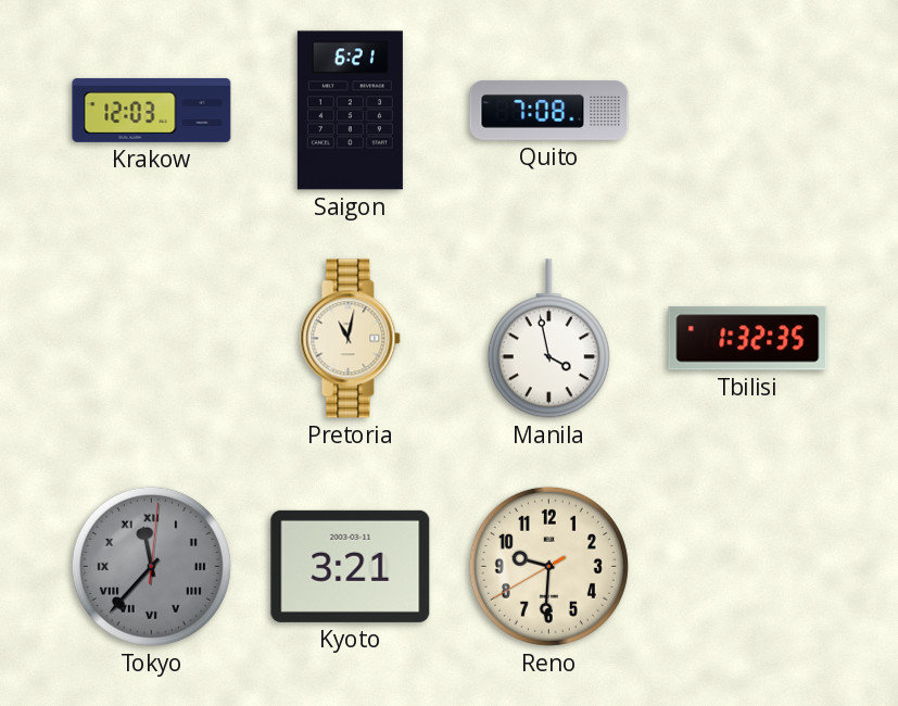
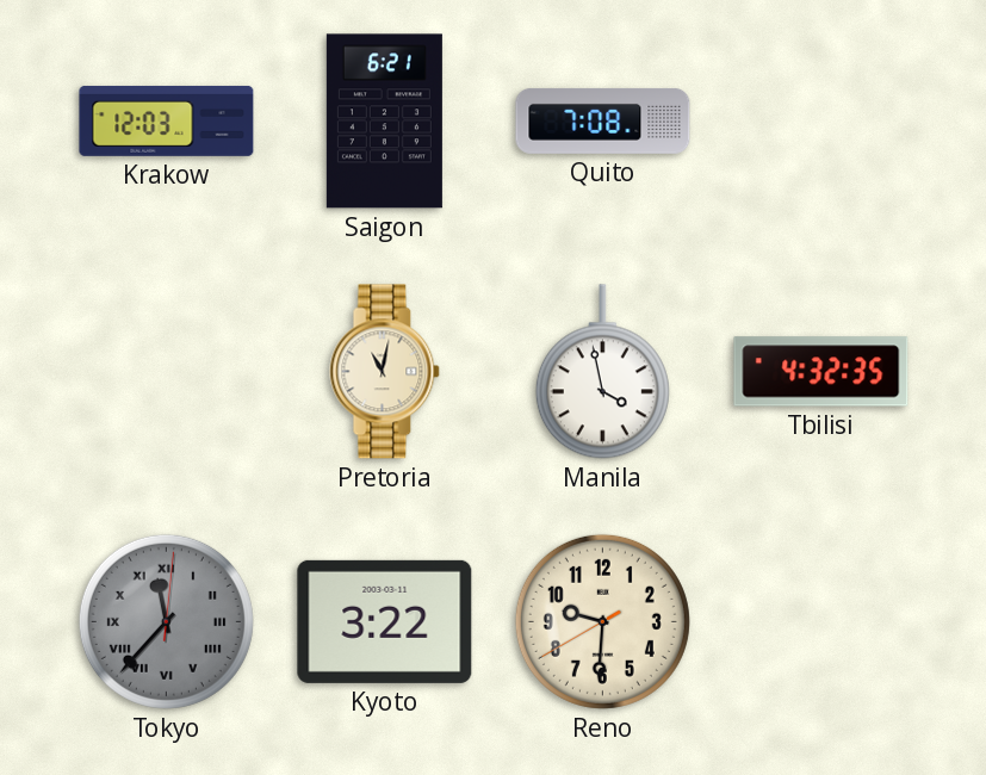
Tbilisi: 1:32 -> 4:32 (821, 372)
Kyoto: 3:21 -> 3:22 (385, 621)
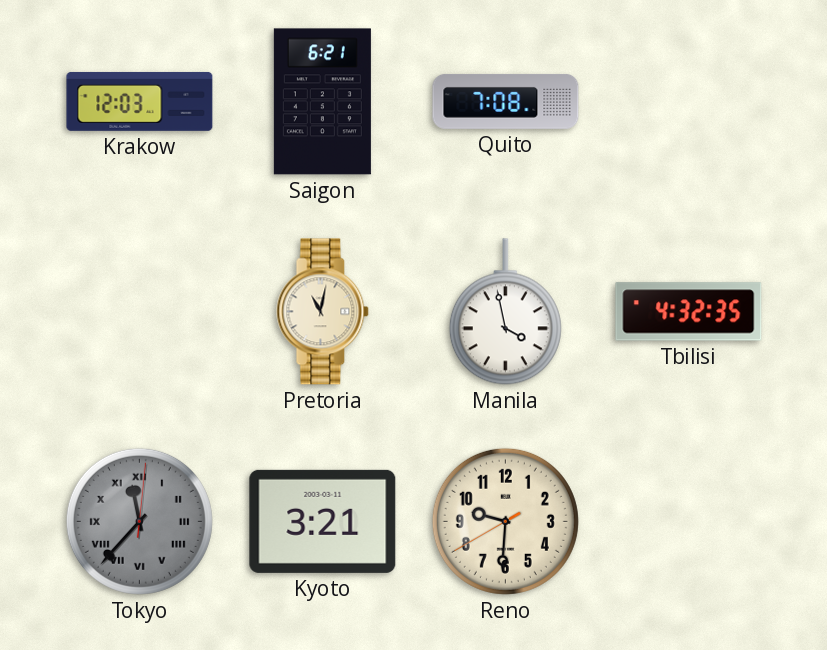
Kyoto: 3:22 -> 3:21 (323, 521)
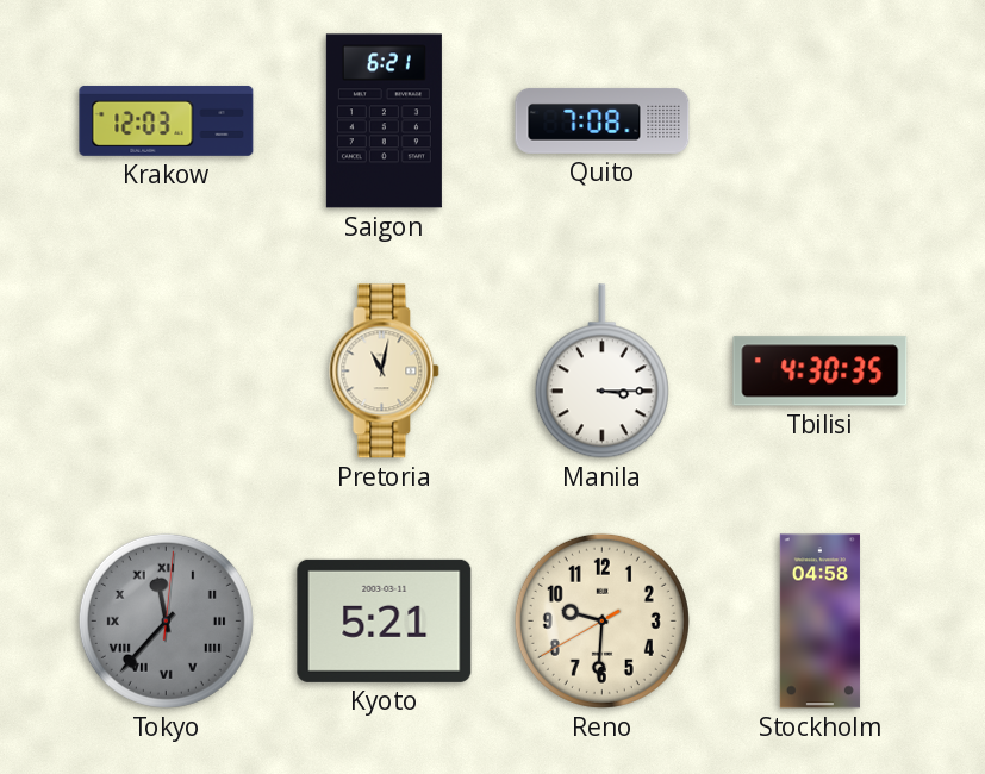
Manila: 3:58 -> 3:15 (601, 372)
Tbilisi: 4:32 -> 4:30 (821, 372)
Kyoto: 3:21 -> 5:21 (385, 620)
Stockholm: none -> 04:58 (819, 622)
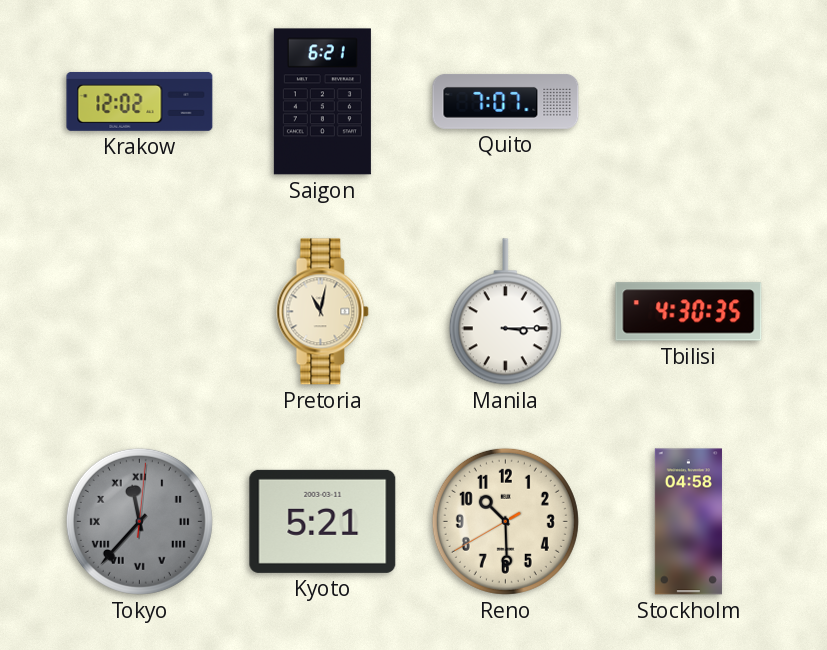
Krakow: 12:03 -> 12:02 (140, 101)
Quito: 7:08 -> 7:07 (506, 101)
Reno: 9:30 -> 10:29 (505, 521)
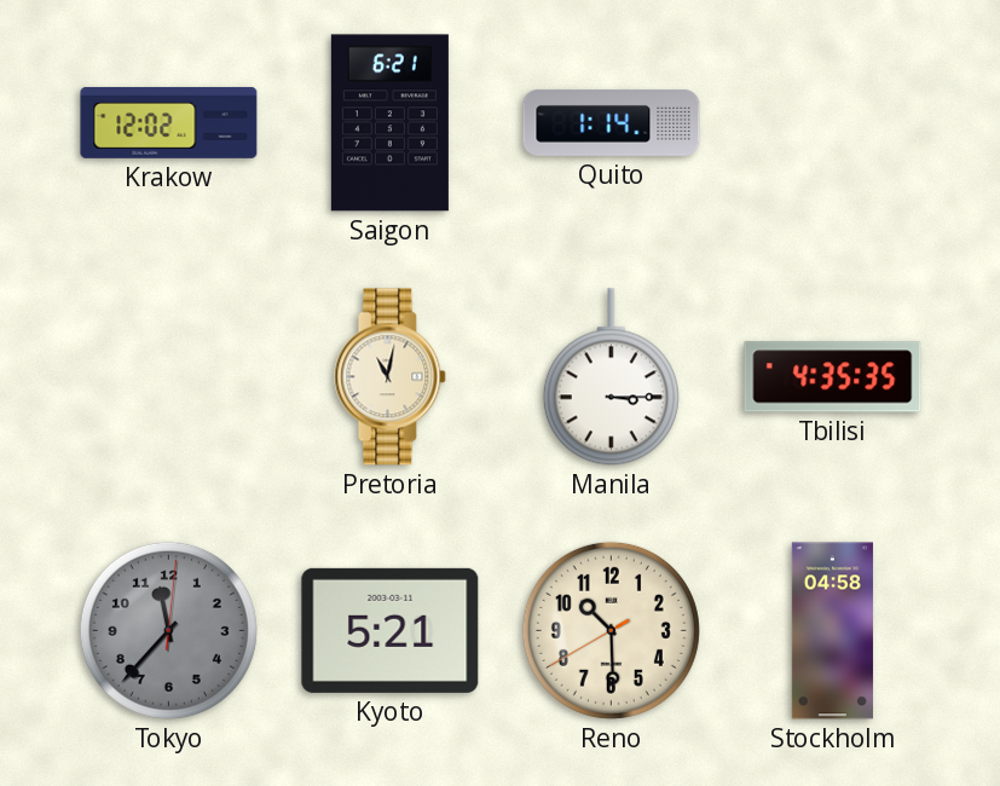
Quito: 7:07 -> 1:14 (612, 122)
Tbilisi: 4:30 -> 4:35 (833, 377)
Tokyo numerals: Roman -> Arabic (168, 630)
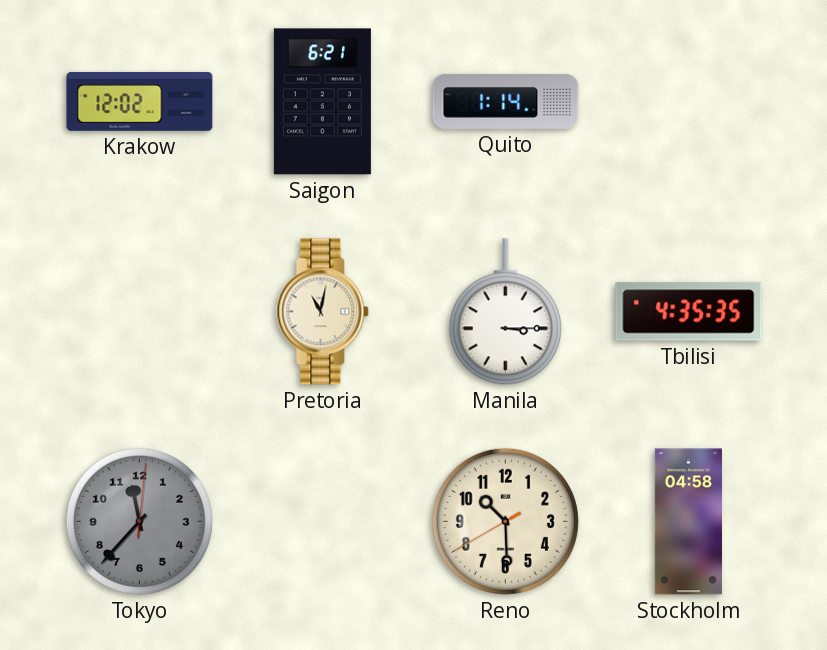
Kyoto: 5:21 -> none (391, 630)
